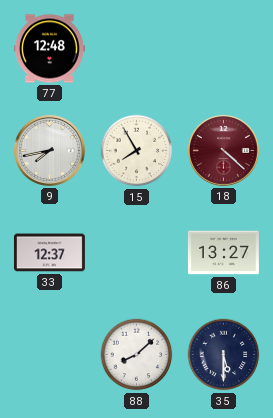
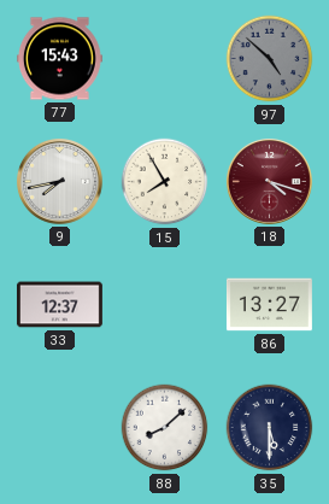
77: 12:48 -> 15:43 (59, 59)
97: none -> 4:52 (270, 59)
18: 4:22 -> 4:18 (269, 181)
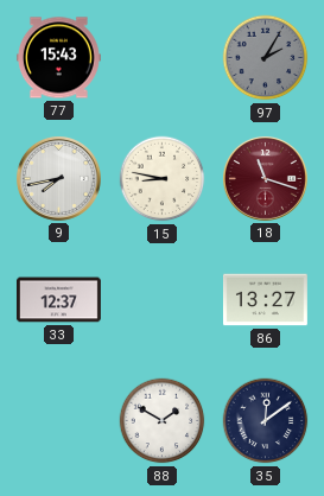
97: 4:52 -> 2:05 (266, 58)
15: 7:55 -> 8:47 (163, 179)
18: 4:18 -> 11:18 (265, 178)
88: 8:08 -> 1:50 (163, 421)
35: 5:30 -> 12:09 (266, 421)
